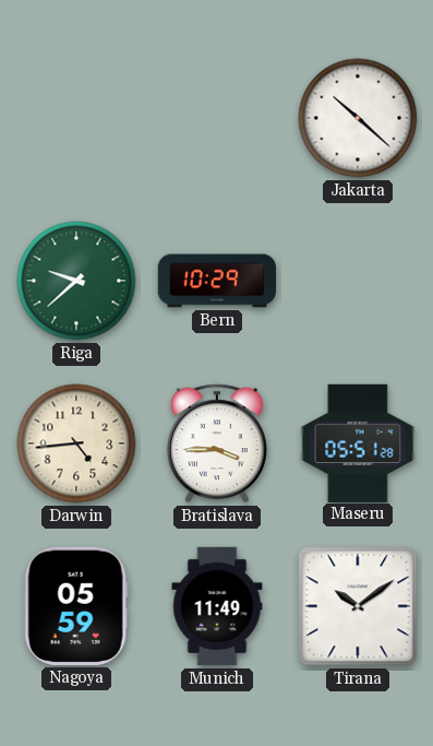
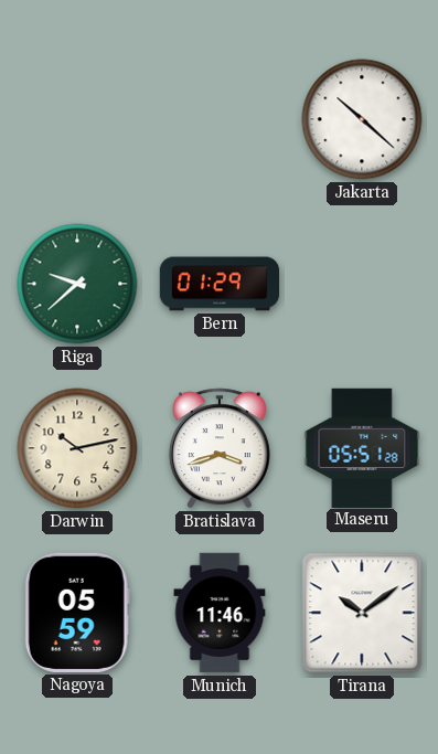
Bern: 10:29 -> 01:29 (220, 284)
Darwin: 4:44 -> 10:13 (77, 448)
Bratislava: 3:45 -> 3:42 (220, 448)
Munich: 11:49 -> 11:46 (220, 613)
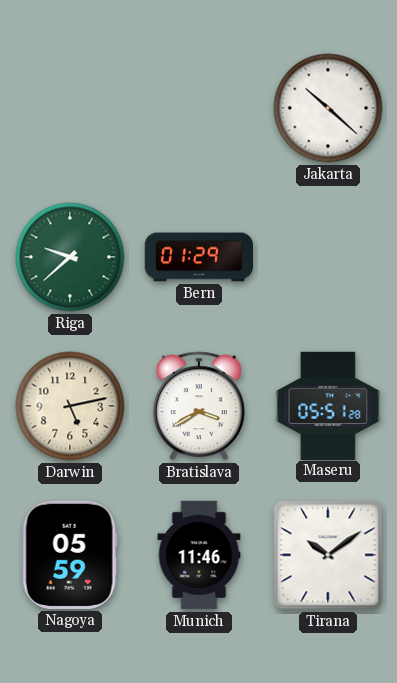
Darwin: 10:13 -> 5:13 (70, 406)
Bratislava: 3:42 -> 3:40 (199, 406)
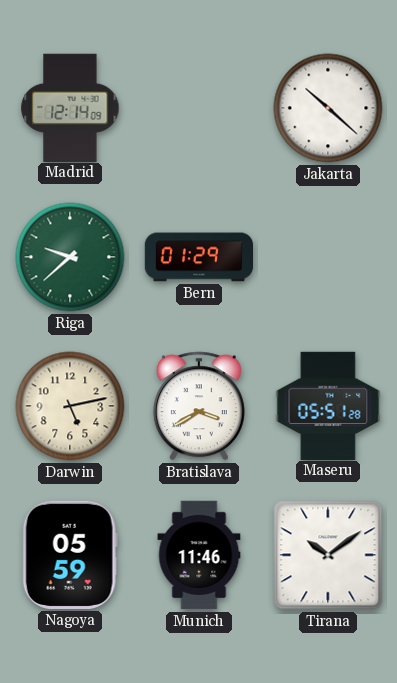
Madrid: none -> 12:14 (70, 107)
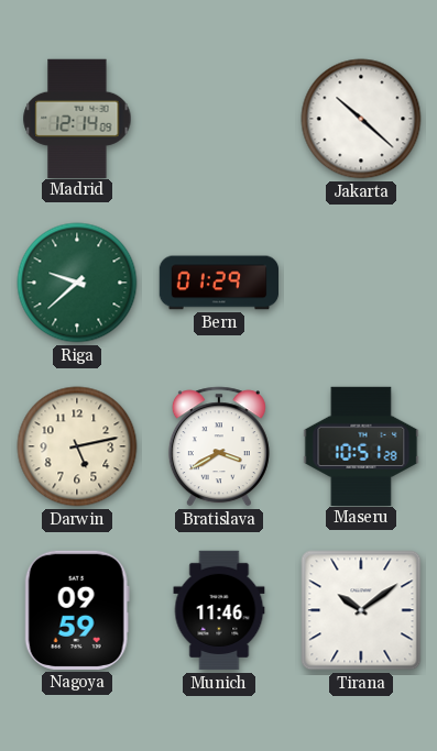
Maseru: 05:51 -> 10:51 (361, 445)
Nagoya: 05:59 -> 09:59 (77, 610)
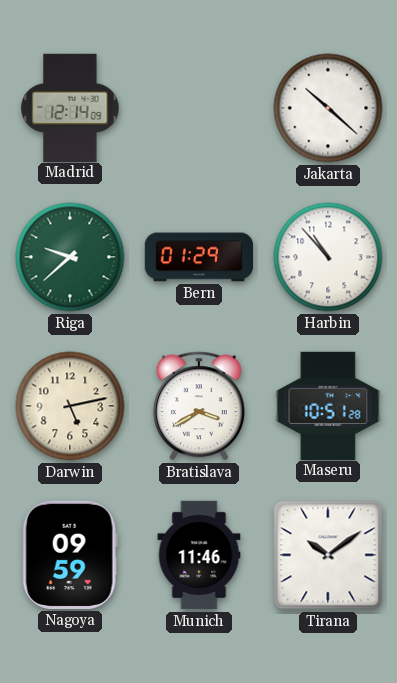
Harbin: none -> 10:53 (328, 257)
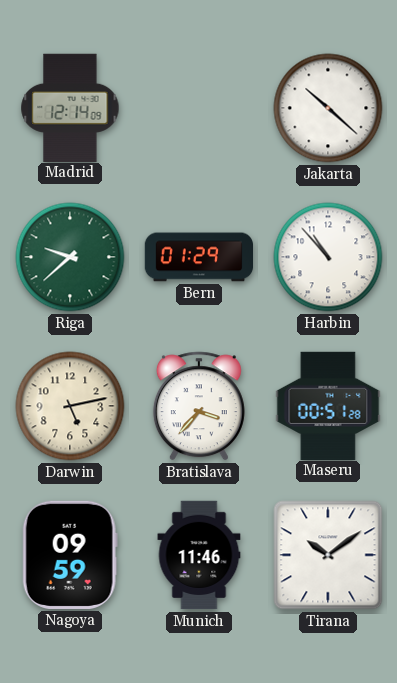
Bratislava: 3:40 -> 3:37 (199, 406)
Maseru: 10:51 -> 00:51 (328, 405)
